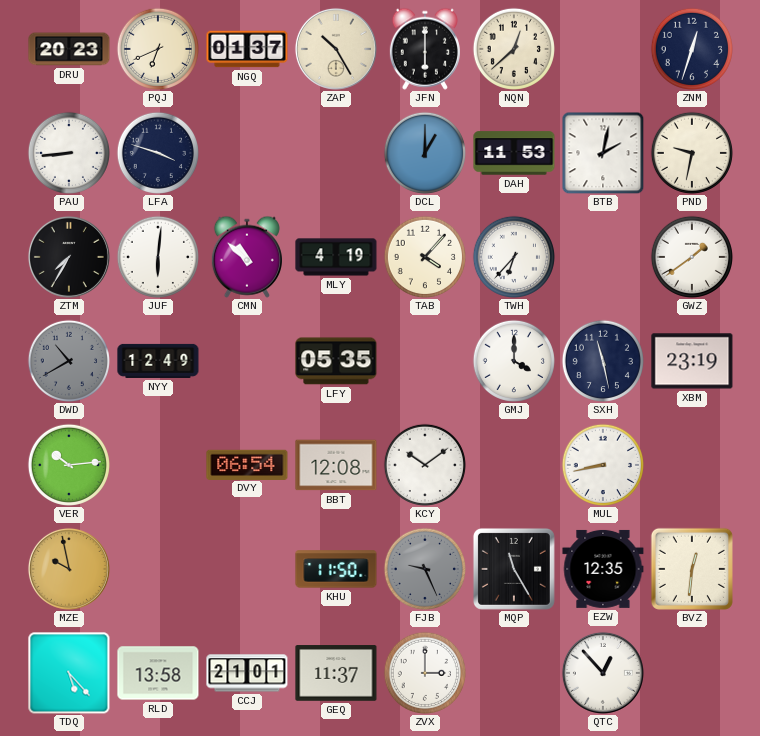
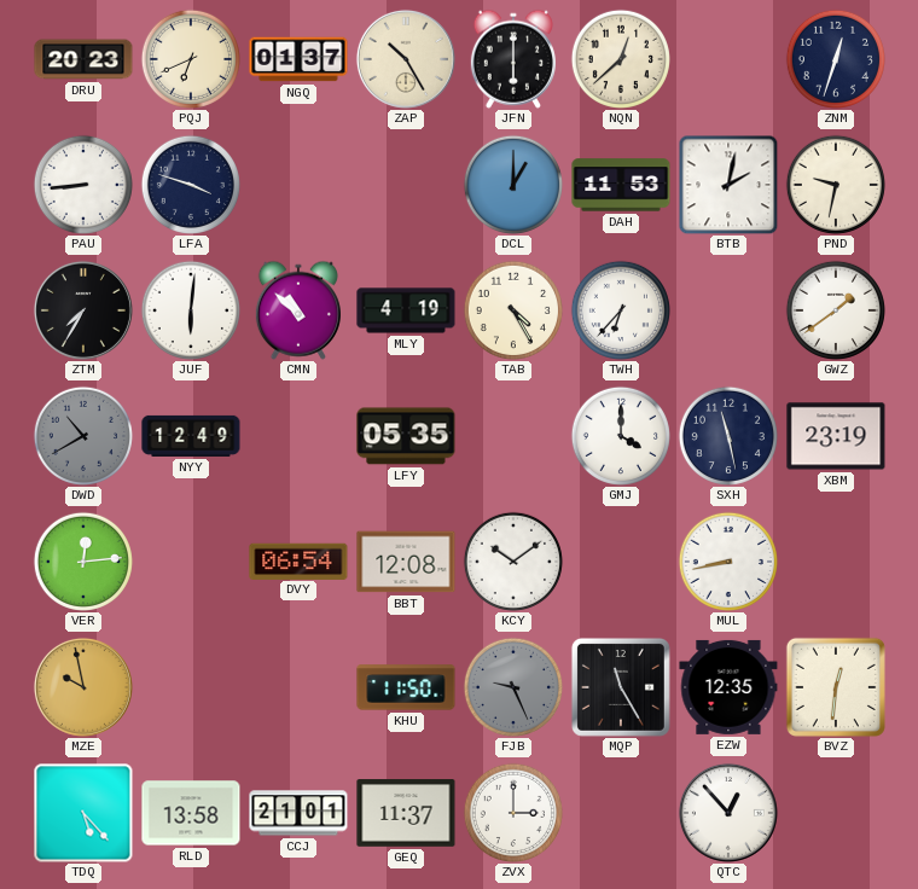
TAB: 4:07 -> 4:25 (513, 310)
VER: 10:14 -> 12:14 (83, 562)
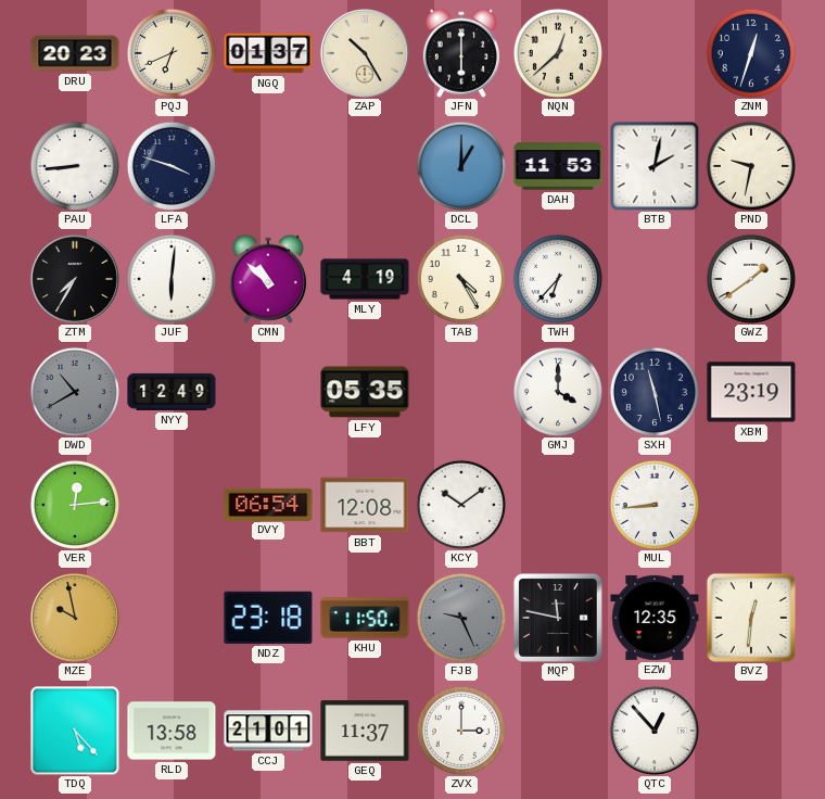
MUL: 8:43 -> 8:44 (655, 505)
NDZ: none -> 23:18 (268, 618)
MQP: 11:25 -> 11:47 (558, 618)
